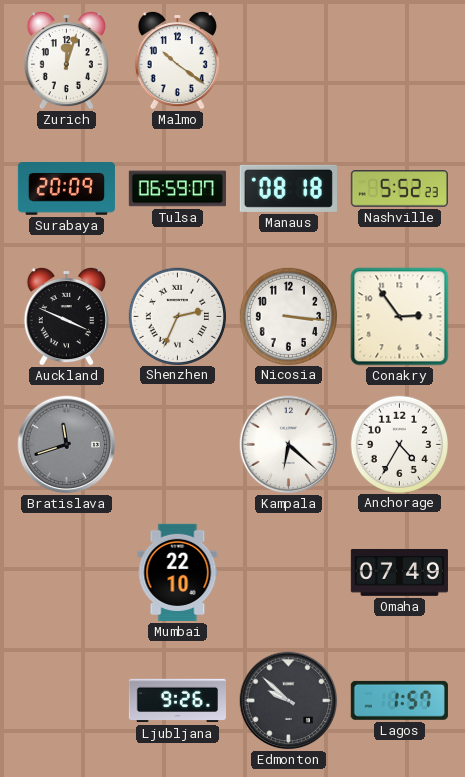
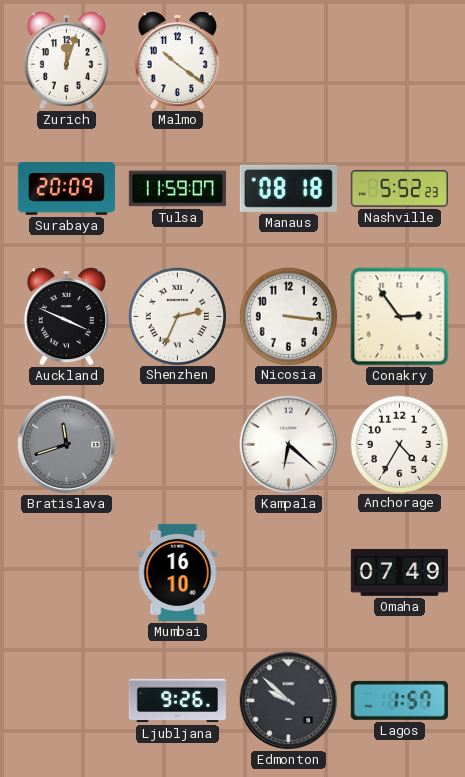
Tulsa: 06:59 -> 11:59 (177, 189)
Mumbai: 22:10 -> 16:10 (178, 572)
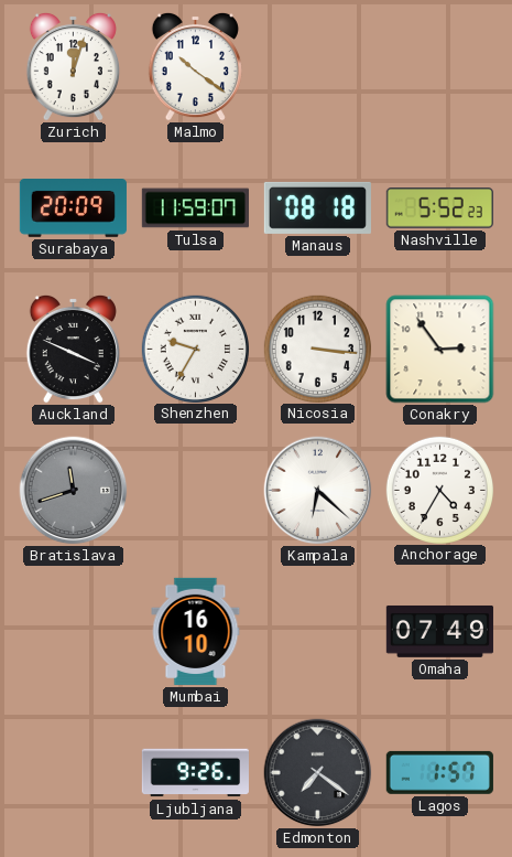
Shenzhen: 2:34 -> 9:35 (195, 349)
Edmonton: 9:52 -> 7:21 (318, 773)
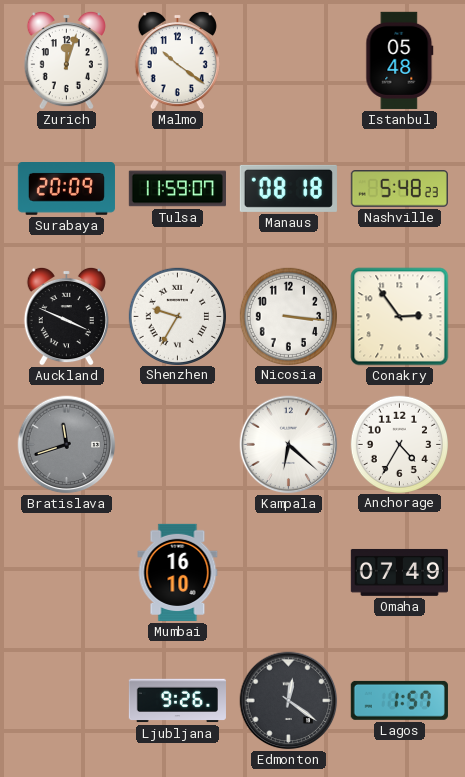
Istanbul: none -> 05:48 (400, 60)
Nashville: 5:52 -> 5:48 (399, 189)
Edmonton: 7:21 -> 12:21 (289, 701)
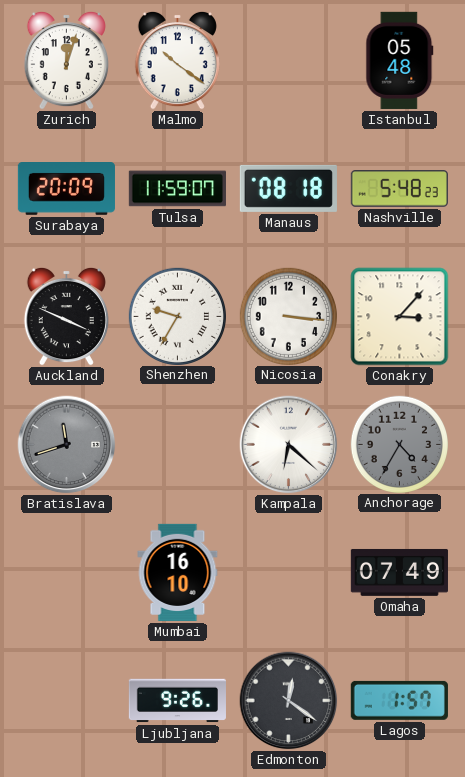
Conakry: 2:54 -> 3:07 (400, 317)
Anchorage dial: white -> grey (399, 444)
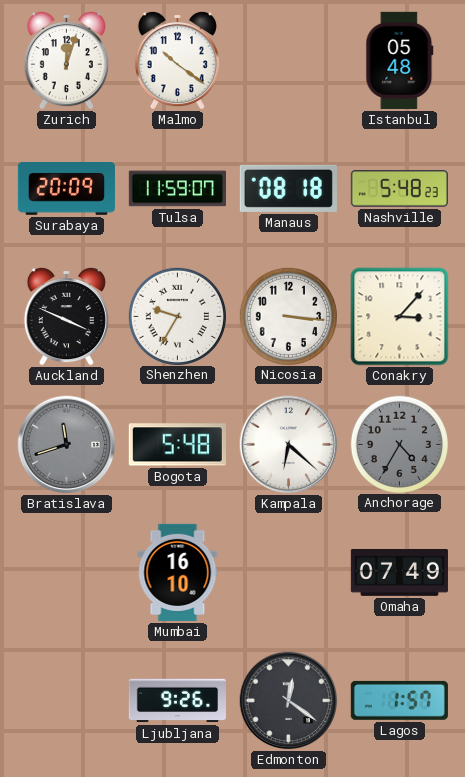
Bogota: none -> 5:48 (177, 445)
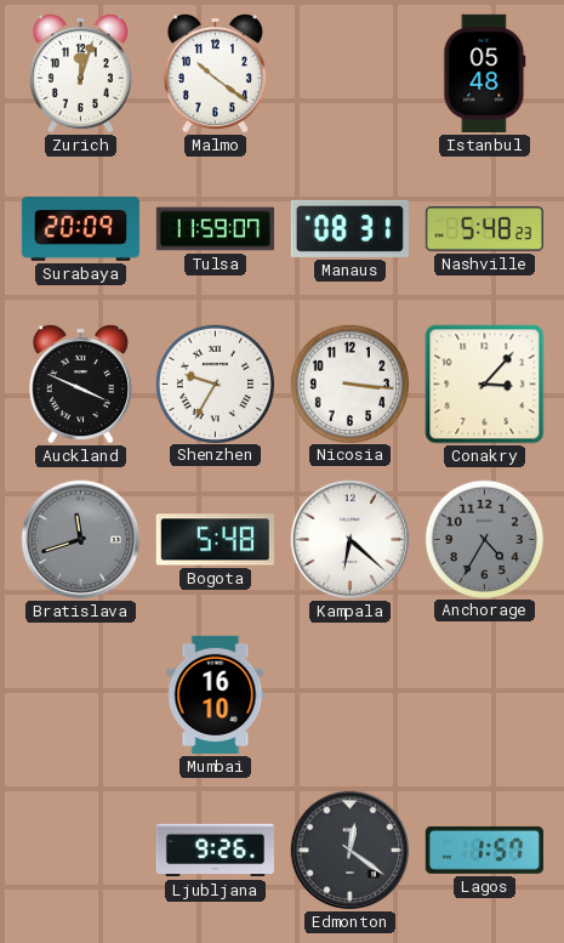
Manaus: 08:18 -> 08:31 (349, 228)
Omaha: 07:49 -> none (399, 572)
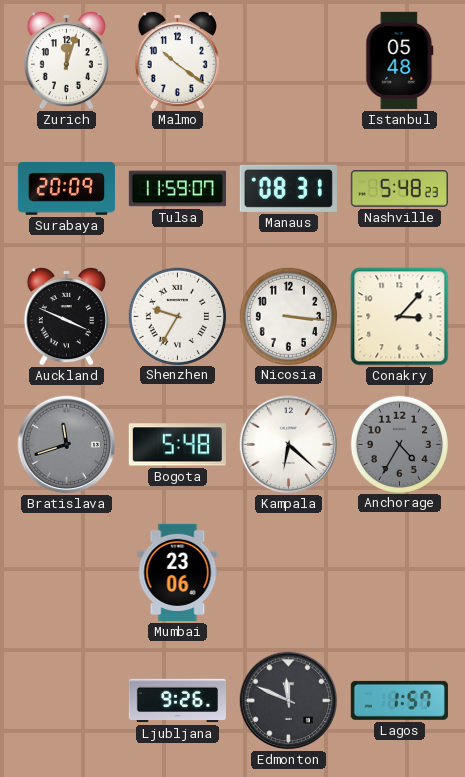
Mumbai: 16:10 -> 23:06 (178, 572)
Edmonton: 12:21 -> 11:49 (289, 701)
